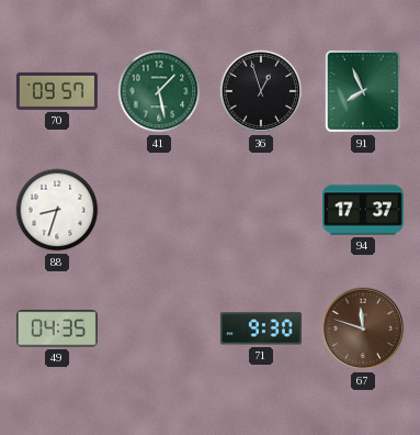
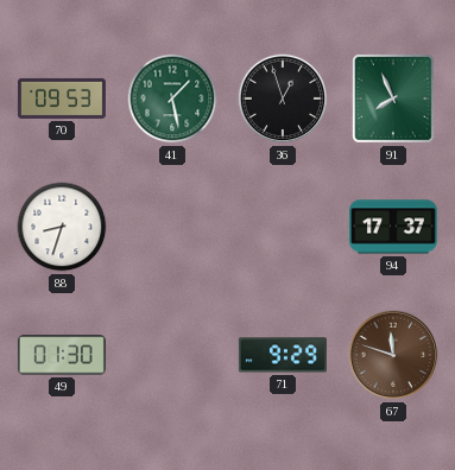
70: 09:57 -> 09:53 (62, 99)
49: 04:35 -> 01:30 (62, 355)
71: 9:30 -> 9:29 (283, 355)
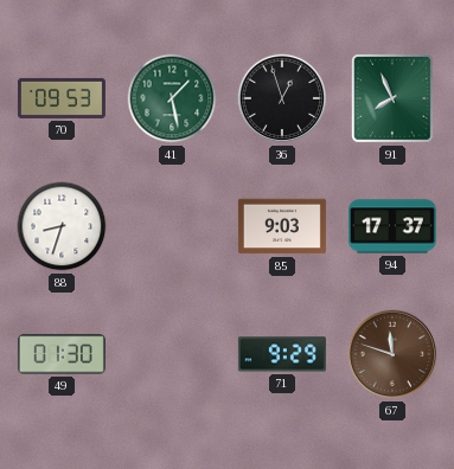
85: none -> 9:03 (282, 226)
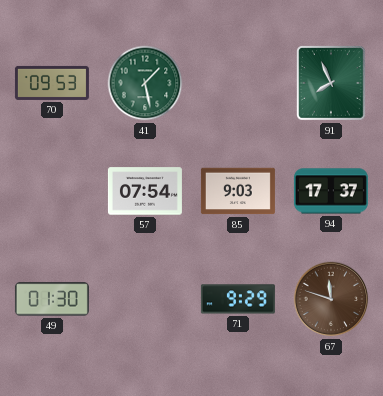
36: 12:57 -> none (282, 98)
88: 8:33 -> none (62, 226)
57: none -> 07:54 (145, 191)
